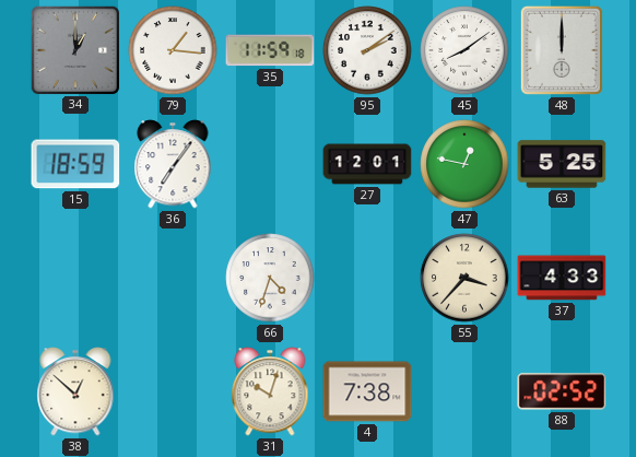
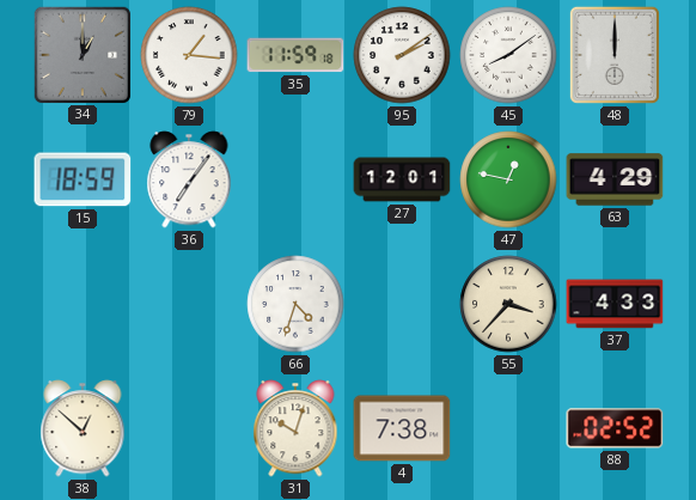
63: 5:25 -> 4:29 (615, 179)
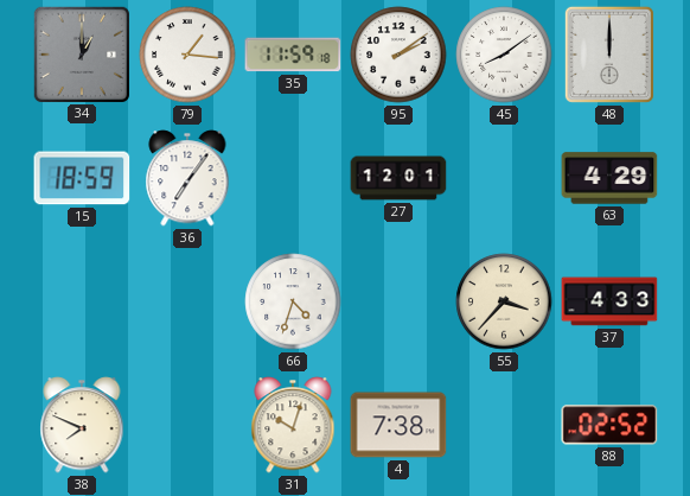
47: 12:47 -> none (508, 179)
38: 12:52 -> 7:49 (82, 425)
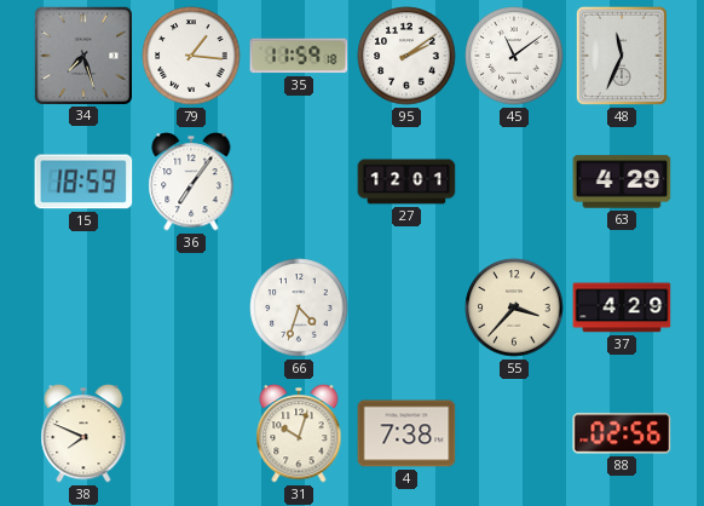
34: 1:00 -> 7:27 (82, 54)
45: 8:09 -> 11:09 (514, 56)
48: 12:00 -> 11:34 (622, 56)
37: 4:33 -> 4:29 (622, 307)
88: 02:52 -> 02:56 (622, 433)
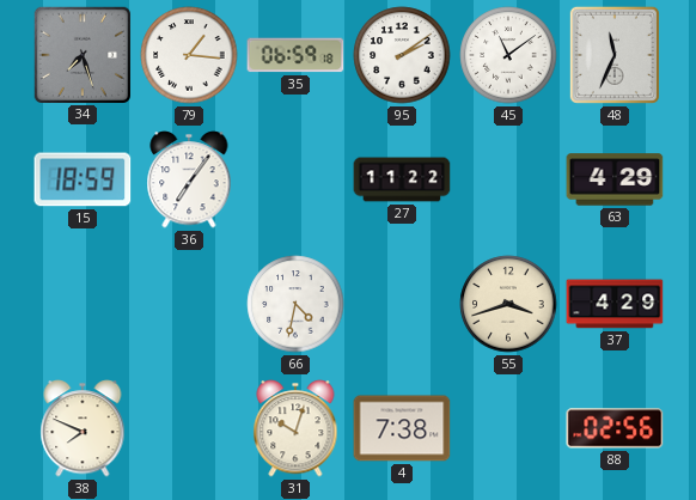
35: 11:59 -> 06:59 (295, 55)
27: 12:01 -> 11:22 (402, 179)
66: 4:33 -> 4:32 (295, 304)
55: 3:37 -> 3:42 (508, 304)
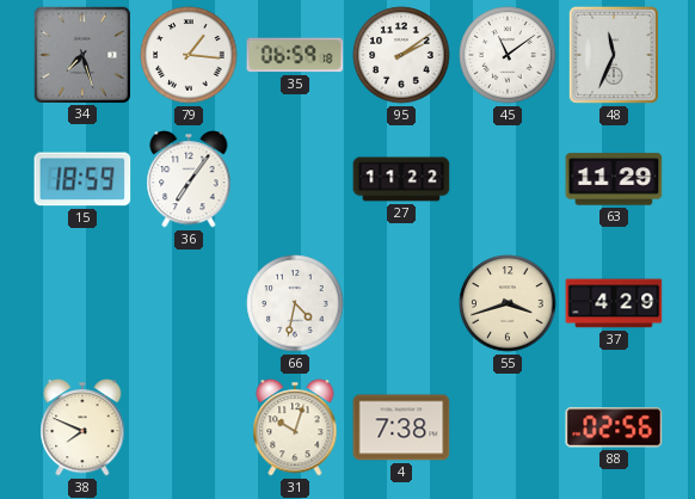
63: 4:29 -> 11:29 (614, 179)
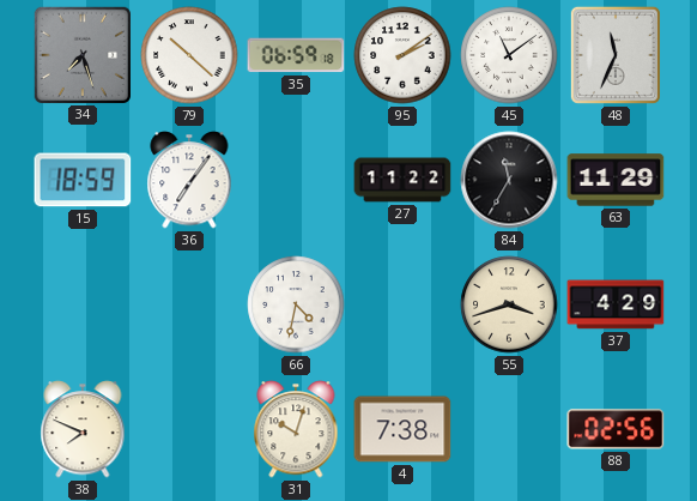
79: 1:16 -> 10:22 (189, 55)
84: none -> 11:35 (509, 180)
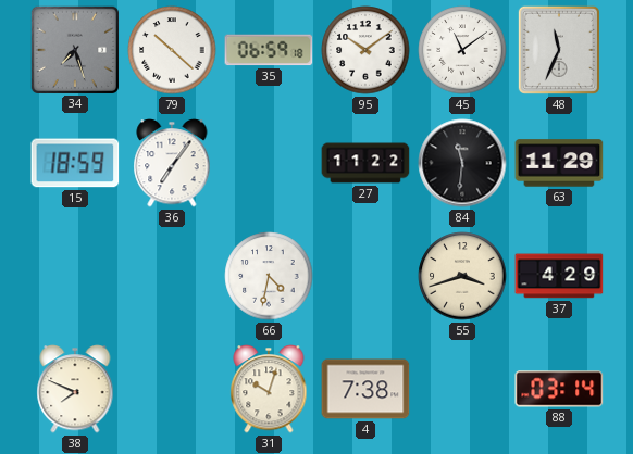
95: 2:09 -> 10:09 (365, 50)
84: 11:35 -> 11:31 (462, 163)
88: 02:56 -> 03:14 (559, 389)
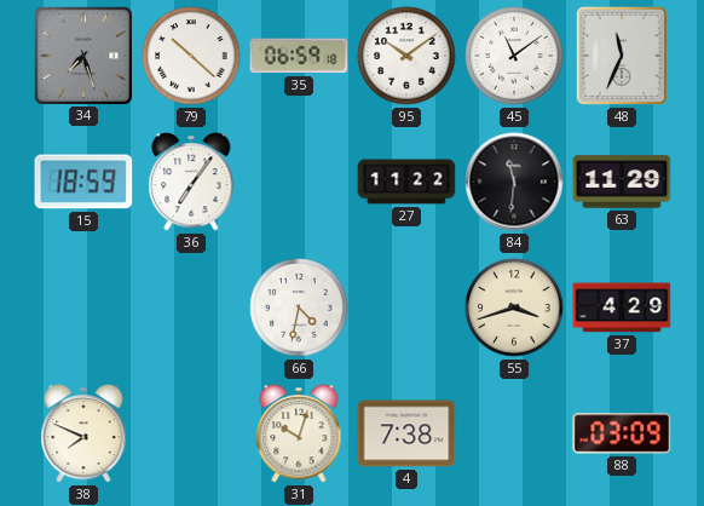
88: 03:14 -> 03:09 (622, 433)
